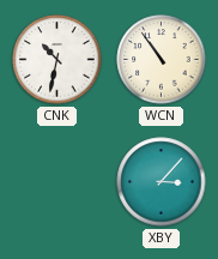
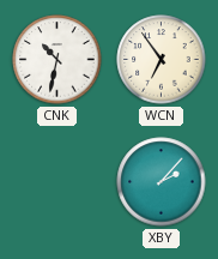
WCN: 10:54 -> 6:54 (162, 60)
XBY: 3:07 -> 2:07 (162, 182)
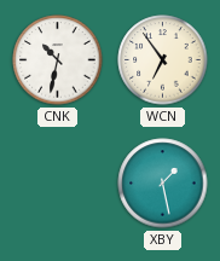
XBY: 2:07 -> 1:28 (163, 184)
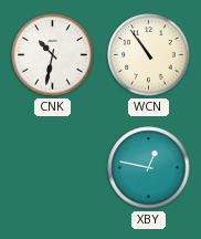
WCN: 6:54 -> 10:54 (149, 55)
XBY: 1:28 -> 12:47 (149, 168)
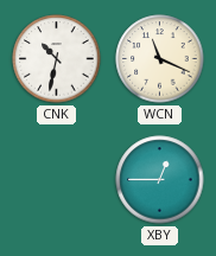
WCN: 10:54 -> 11:19 (160, 59)
XBY: 12:47 -> 12:45 (160, 180)
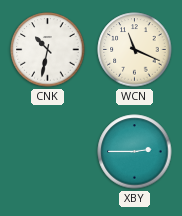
XBY: 12:45 -> 2:45 (135, 152)
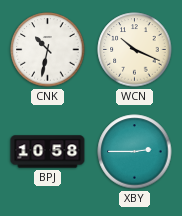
WCN: 11:19 -> 10:19 (135, 50)
BPJ: none -> 10:58 (48, 152)
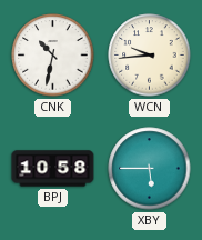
WCN: 10:19 -> 9:44 (150, 56)
XBY: 2:45 -> 5:45 (150, 169)
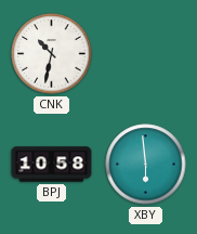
WCN: 9:44 -> none (150, 56)
XBY: 5:45 -> 5:59 (146, 165)
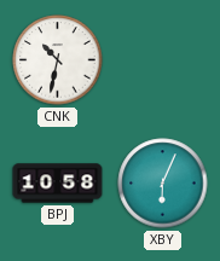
XBY: 5:59 -> 6:04 (163, 184)
